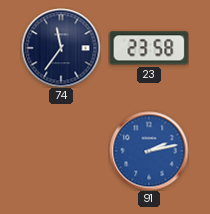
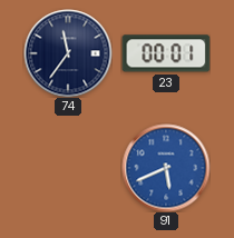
23: 23:58 -> 00:01 (166, 53)
91: 2:13 -> 5:41 (166, 168)
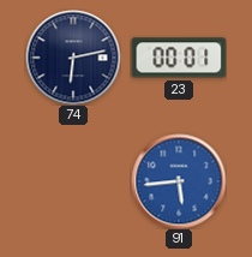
74: 11:36 -> 6:13 (73, 58)
91: 5:41 -> 5:44 (179, 181)
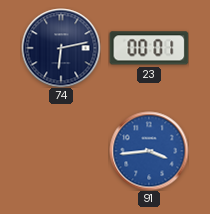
91: 5:44 -> 3:44 (149, 151)
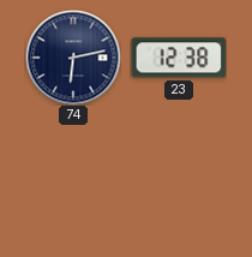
23: 00:01 -> 12:38 (179, 58)
91: 3:44 -> none (149, 151)
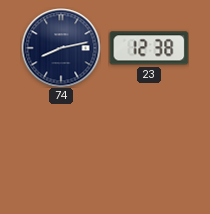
74: 6:13 -> 8:13 (61, 48)
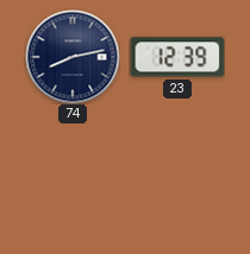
23: 12:38 -> 12:39 (177, 57)
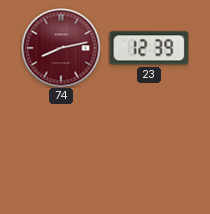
74 dial: navy -> burgundy (61, 48)
